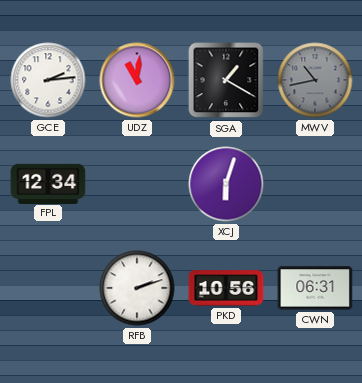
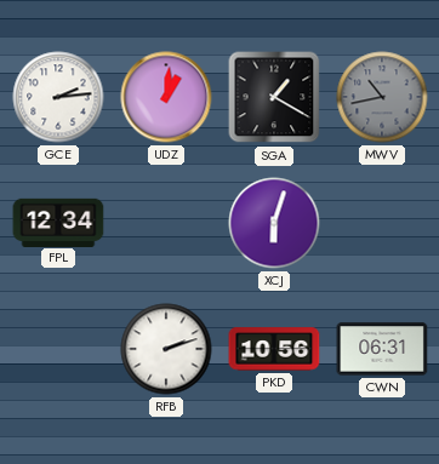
UDZ: 11:01 -> 1:01 (166, 97)
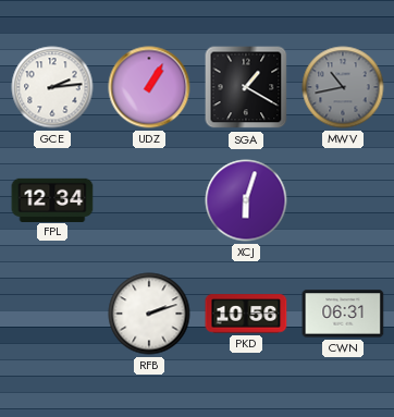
UDZ: 1:01 -> 1:05 (149, 87)
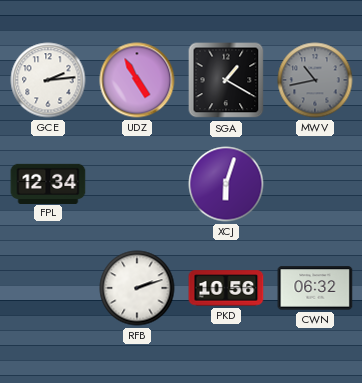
UDZ: 1:05 -> 4:55 (137, 80)
CWN: 06:31 -> 06:32 (315, 288)
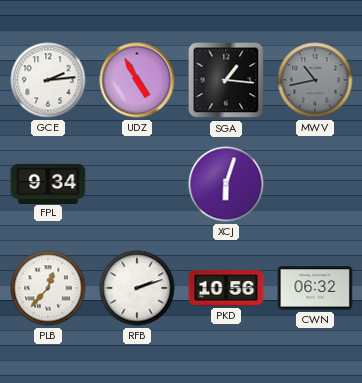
SGA: 1:20 -> 1:16 (226, 80)
FPL: 12:34 -> 9:34 (48, 183)
PLB: none -> 12:37 (48, 288)
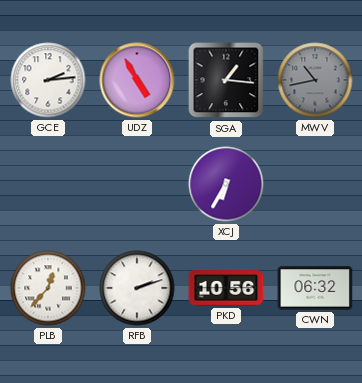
FPL: 9:34 -> none (48, 183)
XCJ: 6:03 -> 6:35 (226, 184)
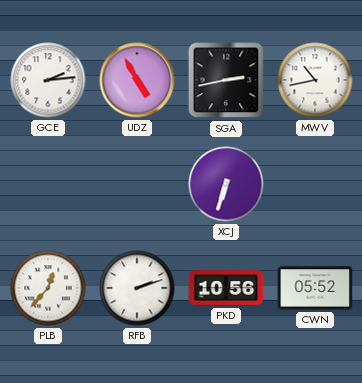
SGA: 1:16 -> 2:43 (226, 80)
MWV dial: grey -> white (315, 80)
XCJ: 6:35 -> 6:33 (226, 184)
CWN: 06:32 -> 05:52 (315, 288)
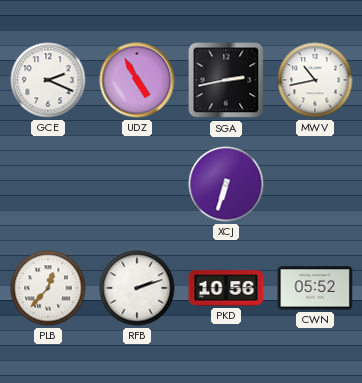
GCE: 2:14 -> 2:19 (48, 80)
